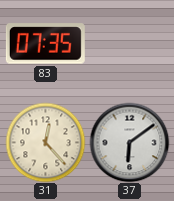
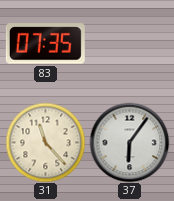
31: 12:23 -> 11:23 (45, 142)
37: 6:09 -> 6:06 (129, 142)
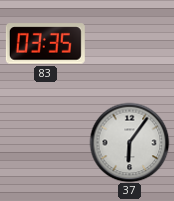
83: 07:35 -> 03:35 (45, 44)
31: 11:23 -> none (45, 142)
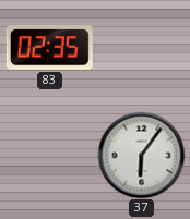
83: 03:35 -> 02:35 (49, 48)
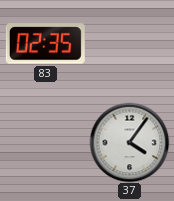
37: 6:06 -> 4:06 (129, 142)
